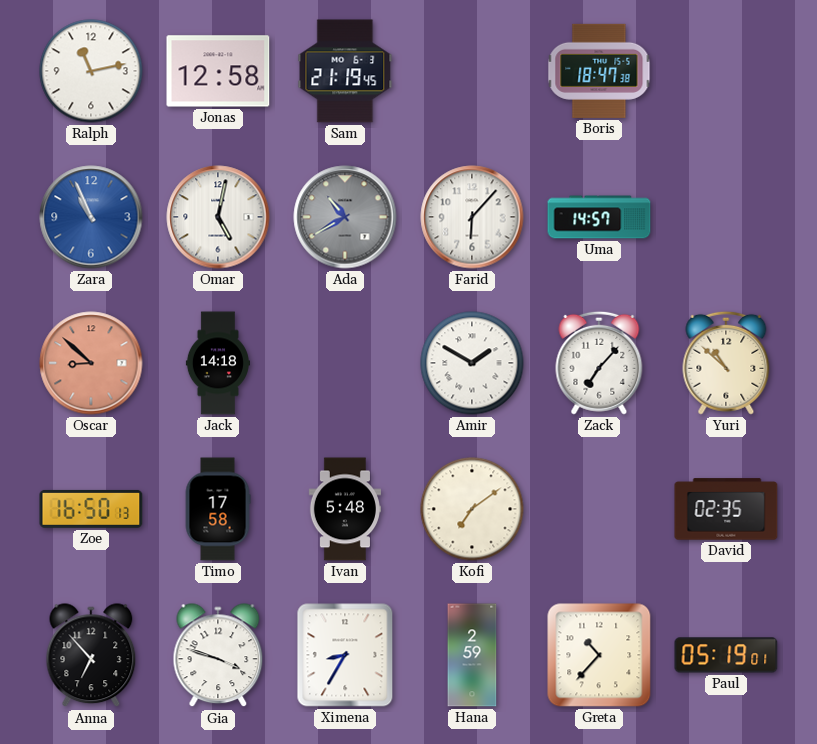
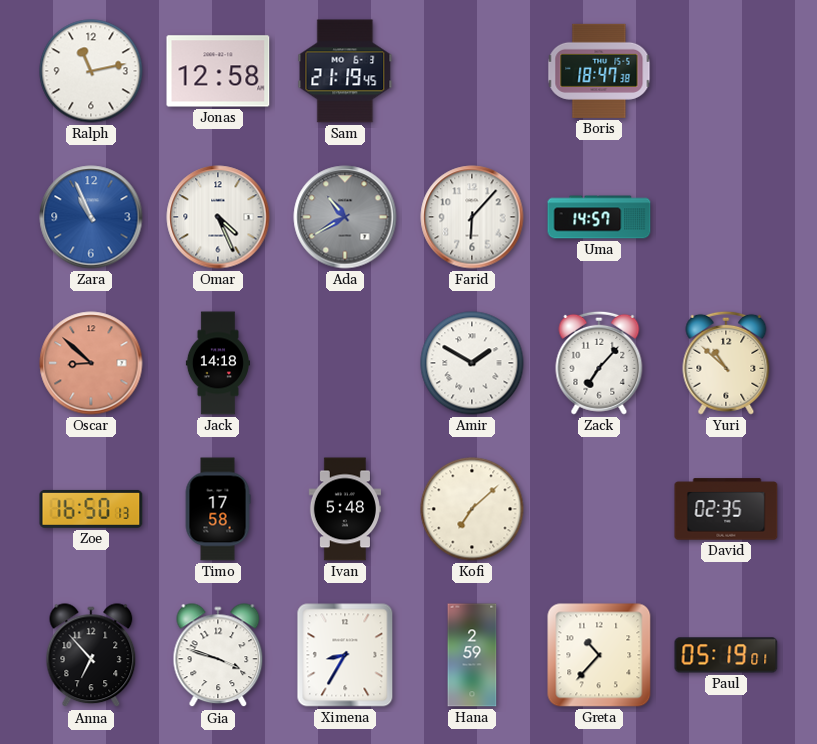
Omar: 5:02 -> 4:26 (218, 217)
Kofi: 7:09 -> 7:08 (472, 509)
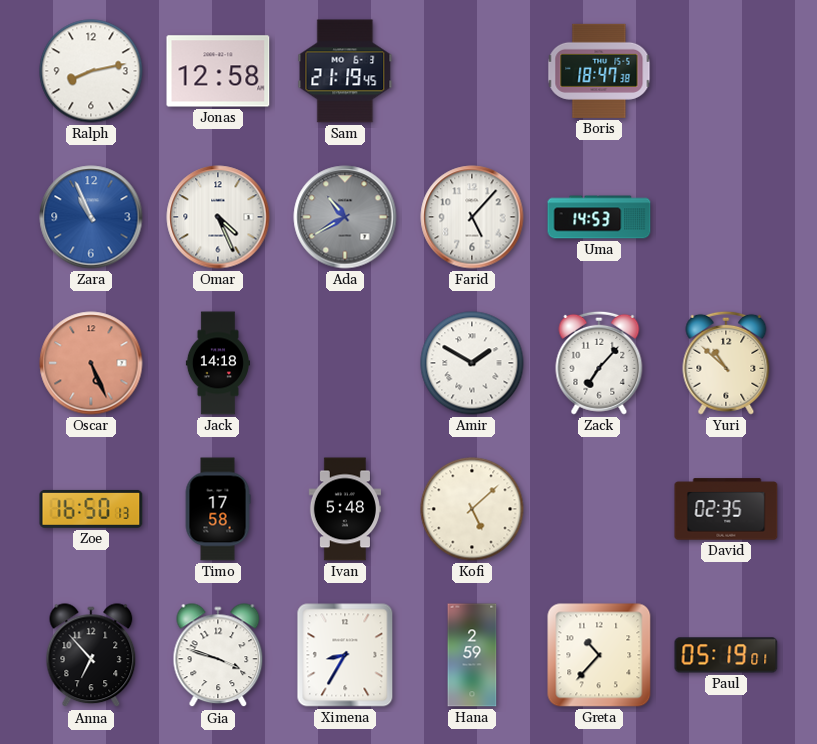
Ralph: 11:13 -> 8:13 (91, 71)
Farid: 6:07 -> 5:07 (472, 217)
Uma: 14:57 -> 14:53 (599, 217)
Oscar: 8:52 -> 5:26 (91, 363)
Kofi: 7:08 -> 5:08 (472, 509)
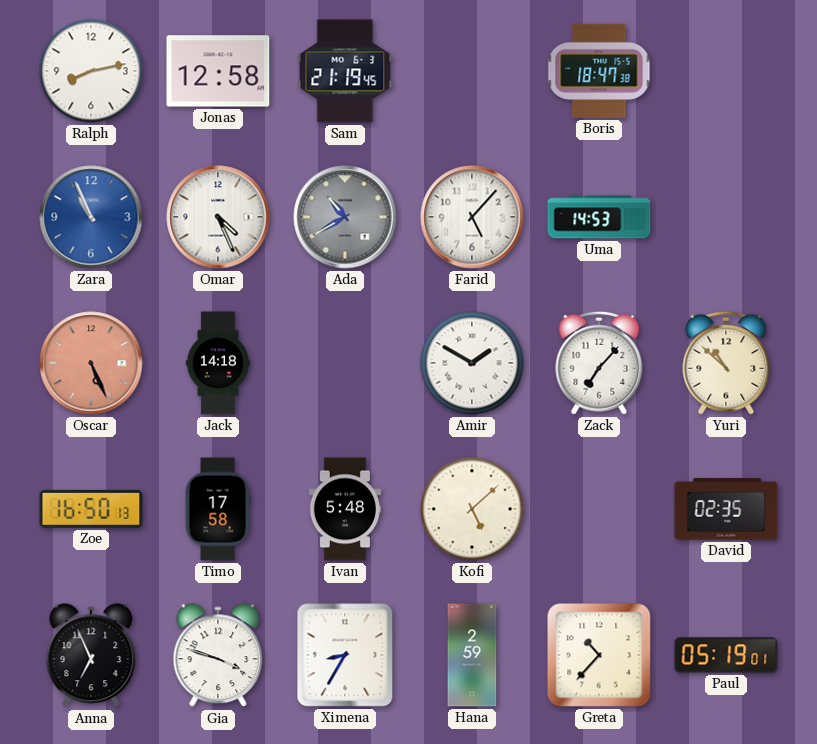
Anna: 6:53 -> 6:56 (91, 656)
